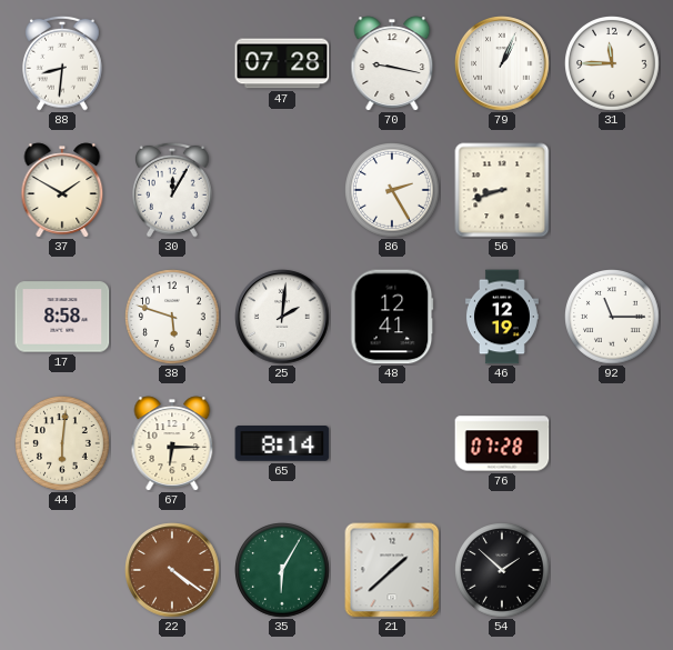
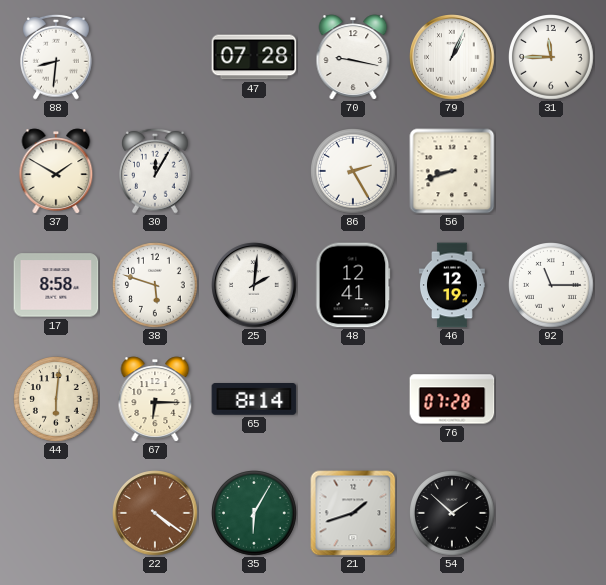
21: 1:38 -> 1:42 (353, 513)
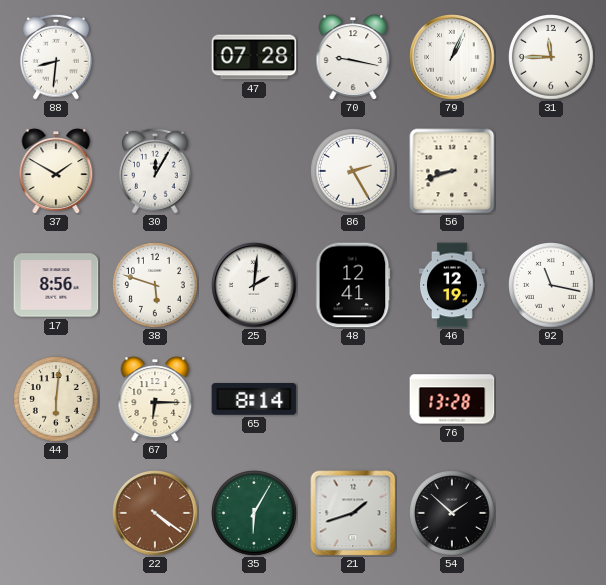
17: 8:58 -> 8:56 (56, 285)
92: 11:15 -> 11:17 (552, 286)
76: 07:28 -> 13:28 (452, 399)
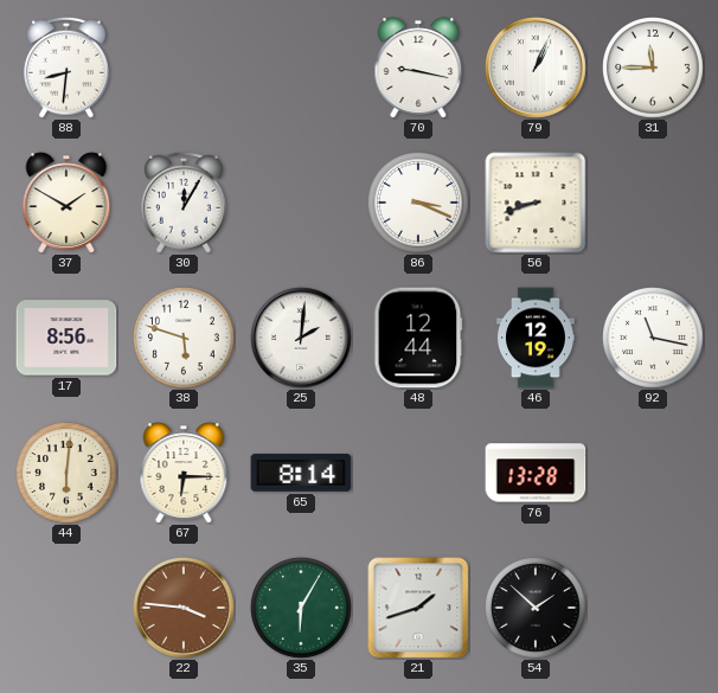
47: 07:28 -> none (254, 57)
86: 2:25 -> 3:19 (419, 204)
48: 12:41 -> 12:44 (418, 338)
22: 4:21 -> 3:46 (184, 608)
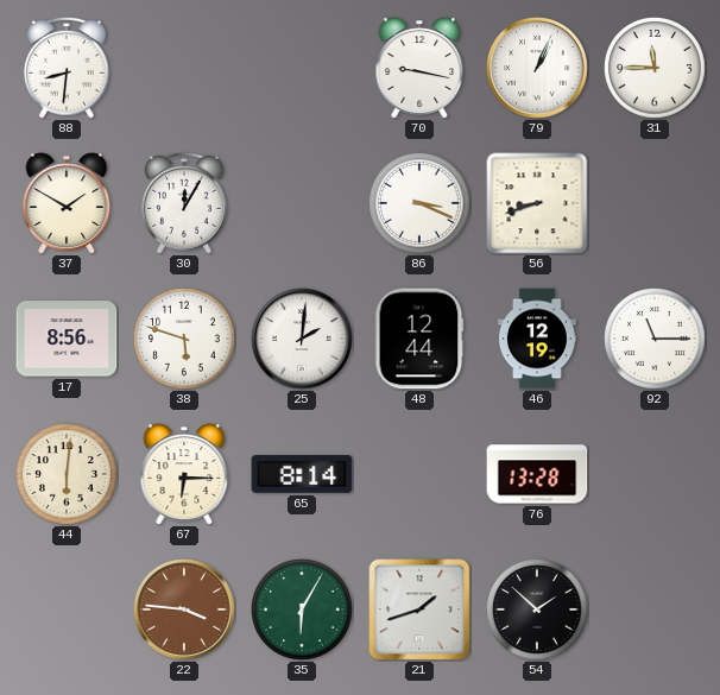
92: 11:17 -> 11:15 (656, 340)
